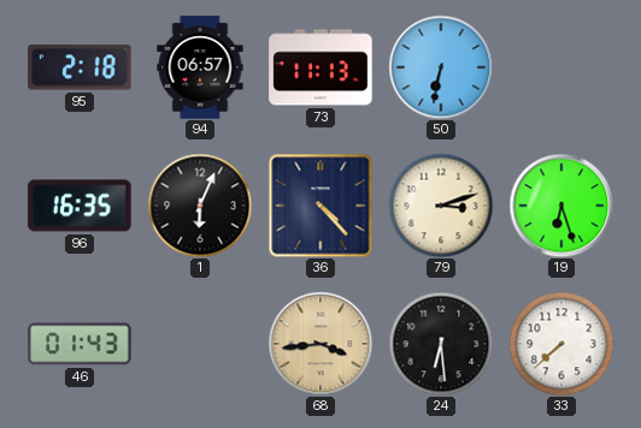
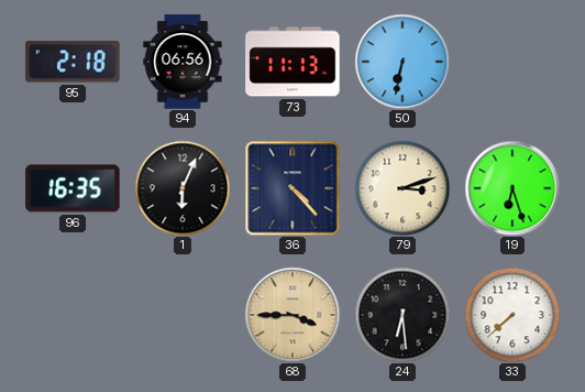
94: 06:57 -> 06:56 (183, 62)
46: 01:43 -> none (80, 344)
68: 3:44 -> 3:45 (292, 315)
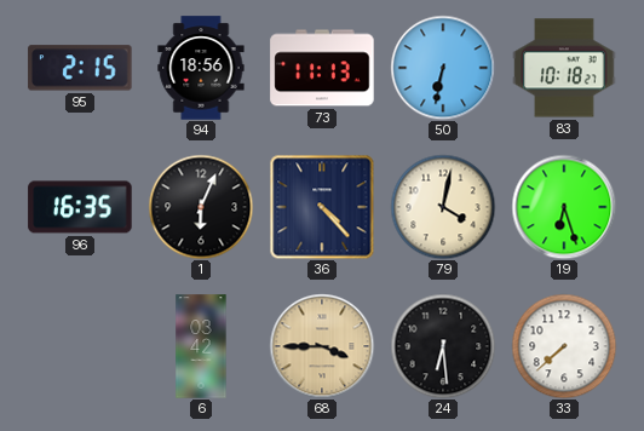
95: 2:18 -> 2:15 (80, 68)
94: 06:56 -> 18:56 (201, 68)
83: none -> 10:18 (564, 68)
79: 3:12 -> 4:02 (443, 207)
6: none -> 03:42 (201, 346)
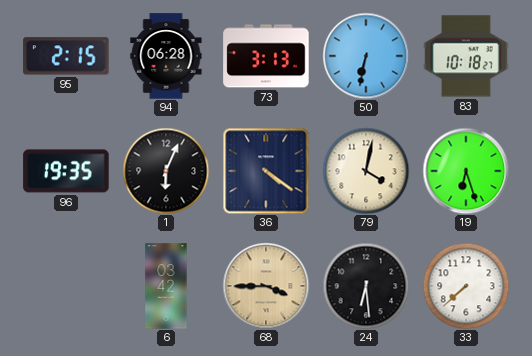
94: 18:56 -> 06:28 (166, 56)
73: 11:13 -> 3:13 (266, 56)
96: 16:35 -> 19:35 (66, 171)
36: 4:23 -> 4:21 (266, 171)
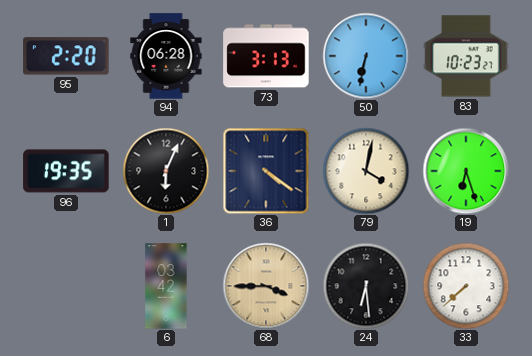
95: 2:15 -> 2:20 (66, 56)
83: 10:18 -> 10:23 (466, 56)
